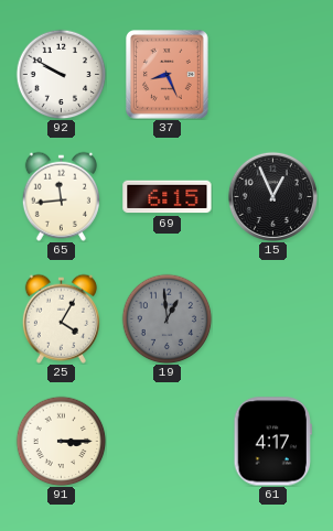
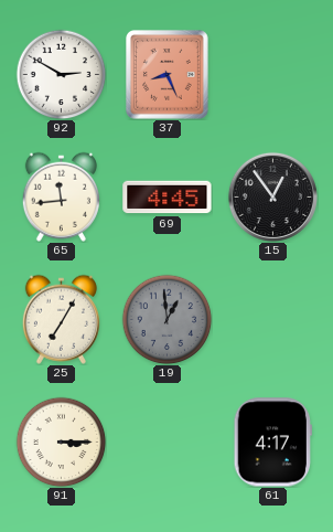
92: 9:50 -> 2:50 (61, 74)
69: 6:15 -> 4:45 (168, 198)
15: 12:56 -> 12:54 (272, 196)
25: 4:05 -> 7:05 (61, 319)
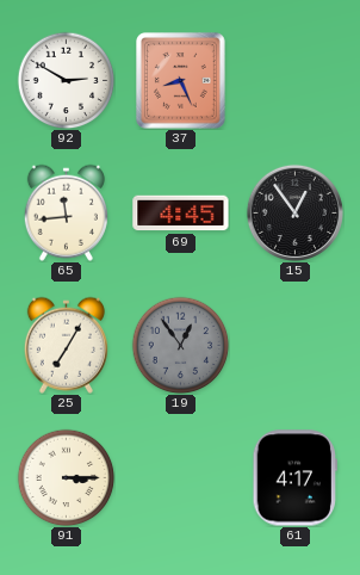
19: 12:59 -> 12:54 (180, 345)
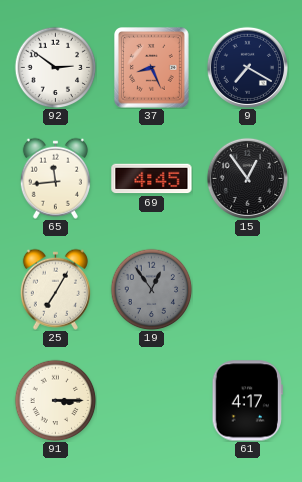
92: 2:50 -> 2:51 (55, 67)
9: none -> 7:20 (247, 67)
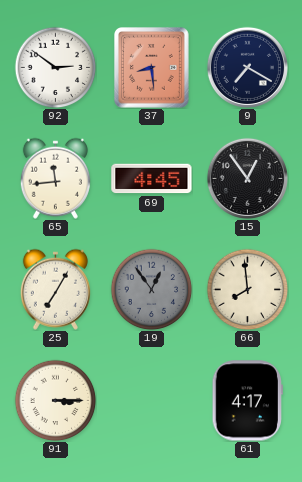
37: 8:26 -> 8:29 (152, 68)
66: none -> 7:59 (247, 289)
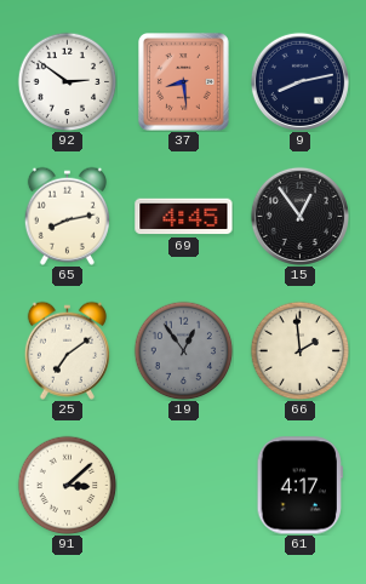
9: 7:20 -> 8:13 (299, 81)
65: 11:44 -> 8:13 (67, 216)
25: 7:05 -> 7:09 (67, 350)
66: 7:59 -> 1:59 (299, 350)
91: 3:15 -> 3:08 (67, 485)
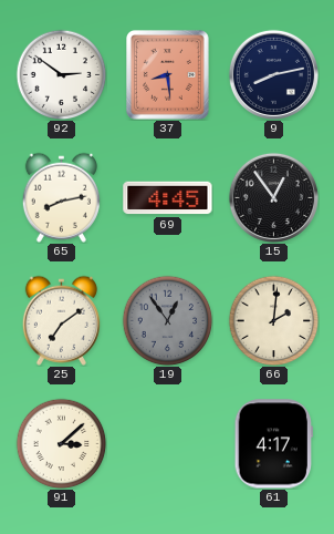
66: 1:59 -> 2:01 (273, 320)
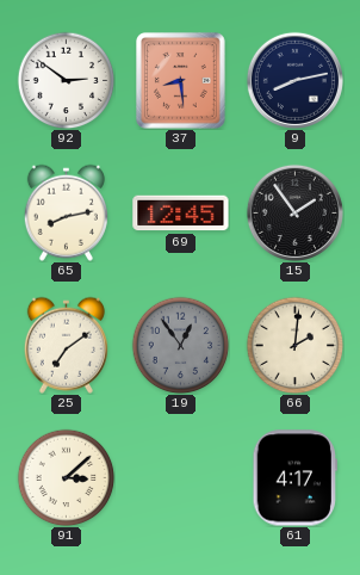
69: 4:45 -> 12:45 (181, 214)
15: 12:54 -> 1:54 (294, 212)
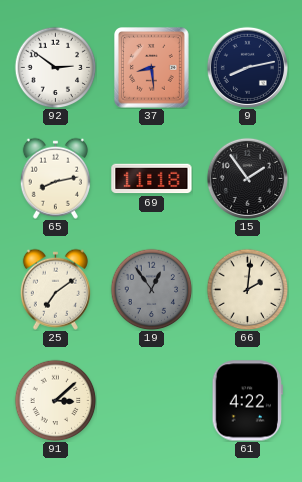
69: 12:45 -> 11:18 (152, 179)
61: 4:17 -> 4:22 (247, 401)
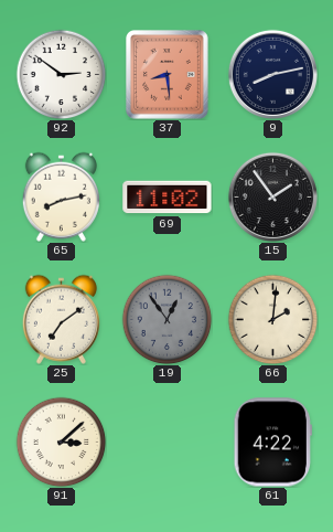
69: 11:18 -> 11:02 (168, 198)
